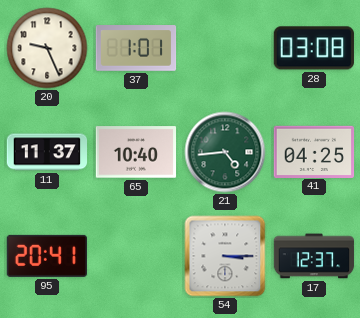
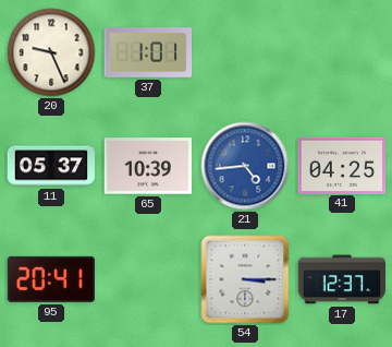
28: 03:08 -> none (314, 48)
11: 11:37 -> 05:37 (51, 166)
65: 10:40 -> 10:39 (148, 166)
21 dial: green -> blue (245, 166)
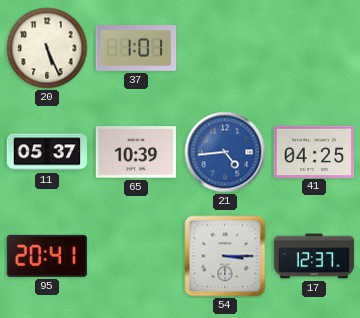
20: 9:26 -> 5:26 (47, 48)
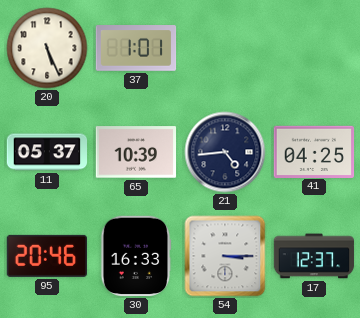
21 dial: blue -> navy (225, 152)
95: 20:41 -> 20:46 (46, 256)
30: none -> 16:33 (136, 256)
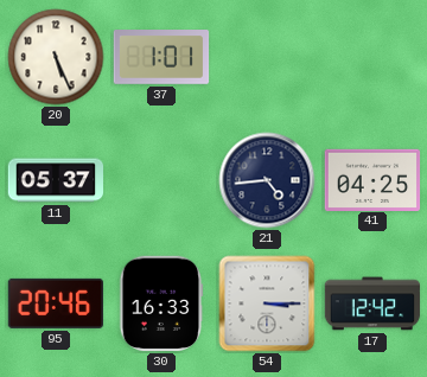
65: 10:39 -> none (136, 152)
17: 12:37 -> 12:42 (372, 303)
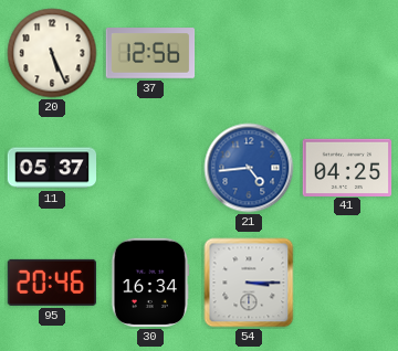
37: 1:01 -> 12:56 (150, 54)
21 dial: navy -> blue (249, 168)
30: 16:33 -> 16:34 (150, 283)
17: 12:42 -> none (372, 303)
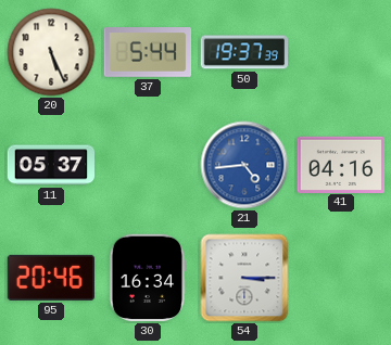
37: 12:56 -> 5:44 (148, 53)
50: none -> 19:37 (244, 52)
41: 04:25 -> 04:16 (341, 164)
